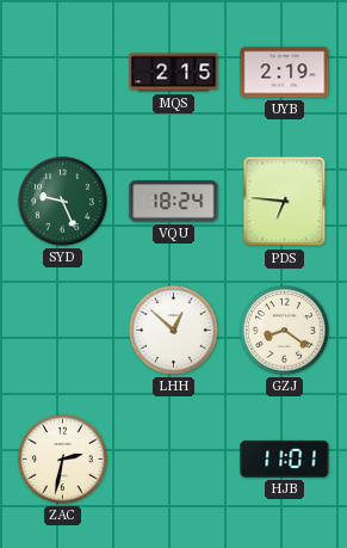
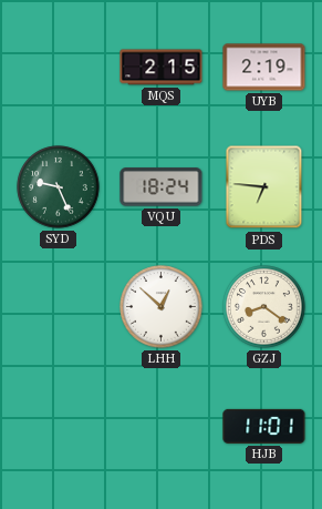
ZAC: 2:32 -> none (63, 460)
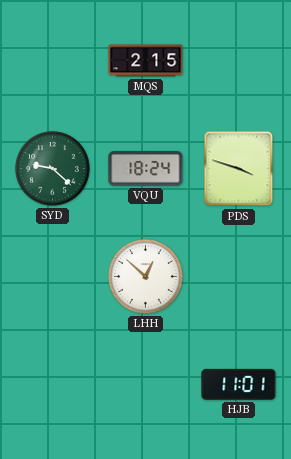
UYB: 2:19 -> none (264, 68)
SYD: 9:26 -> 9:22 (53, 169)
PDS: 6:46 -> 3:48 (239, 169)
GZJ: 8:21 -> none (264, 307)
